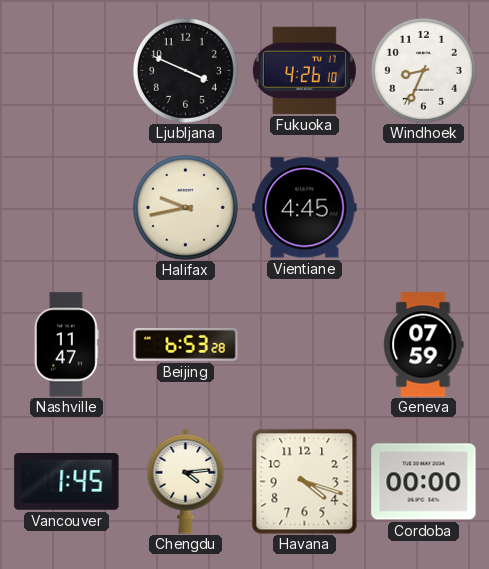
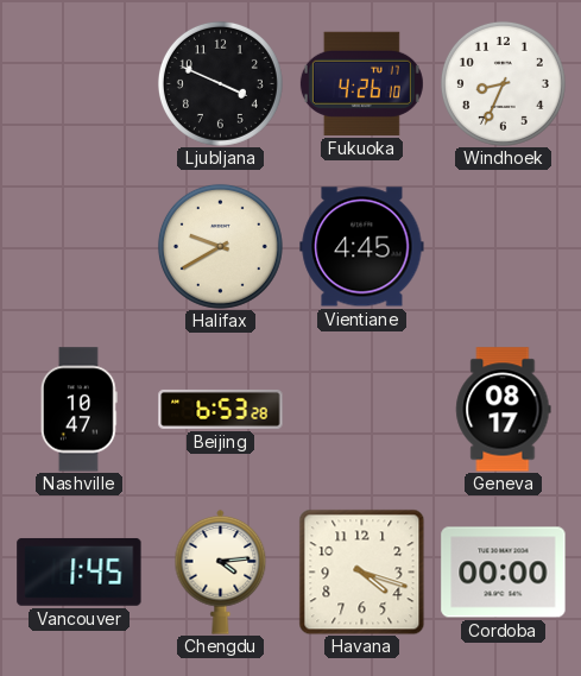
Halifax: 9:43 -> 9:40 (220, 246)
Nashville: 11:47 -> 10:47 (78, 410)
Geneva: 07:59 -> 08:17 (504, 410)
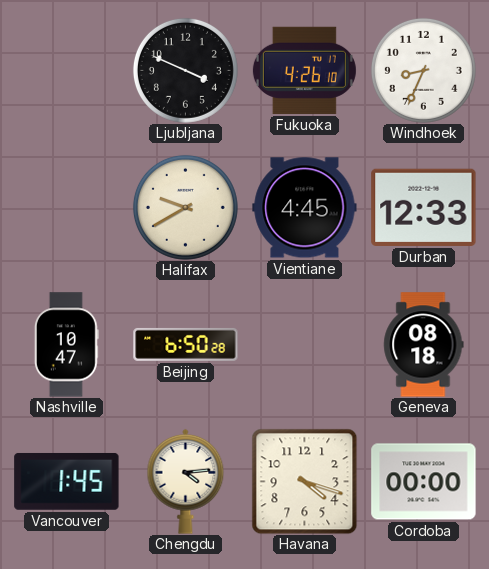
Durban: none -> 12:33 (424, 207)
Beijing: 6:53 -> 6:50 (186, 344)
Geneva: 08:17 -> 08:18 (424, 345)
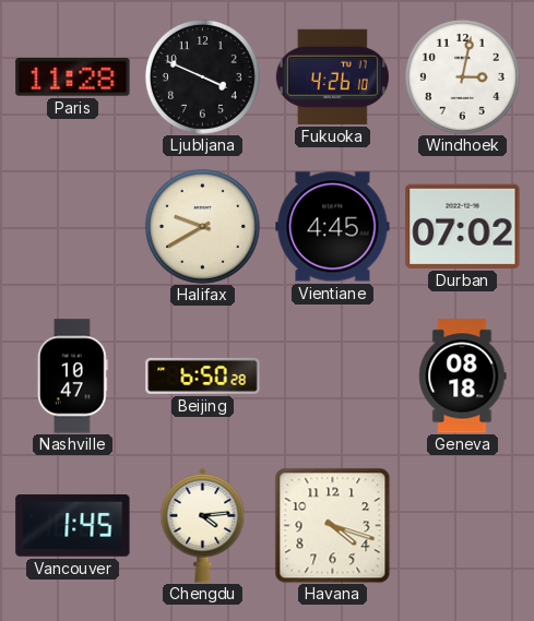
Paris: none -> 11:28 (73, 77)
Windhoek: 8:34 -> 3:02 (462, 76)
Durban: 12:33 -> 07:02 (463, 226)
Cordoba: 00:00 -> none (424, 482)
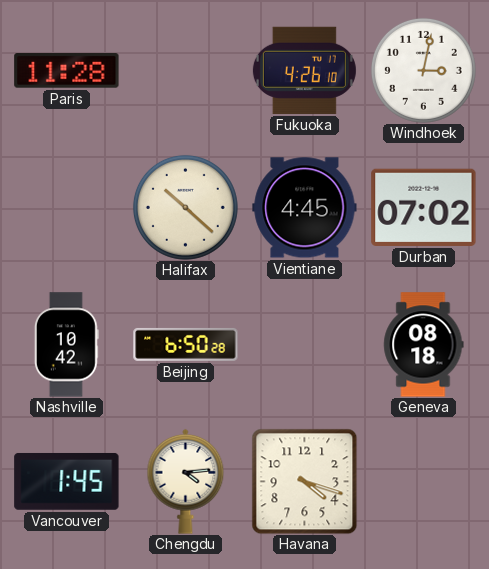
Ljubljana: 3:49 -> none (202, 76)
Halifax: 9:40 -> 10:22 (185, 207)
Nashville: 10:47 -> 10:42 (66, 345)
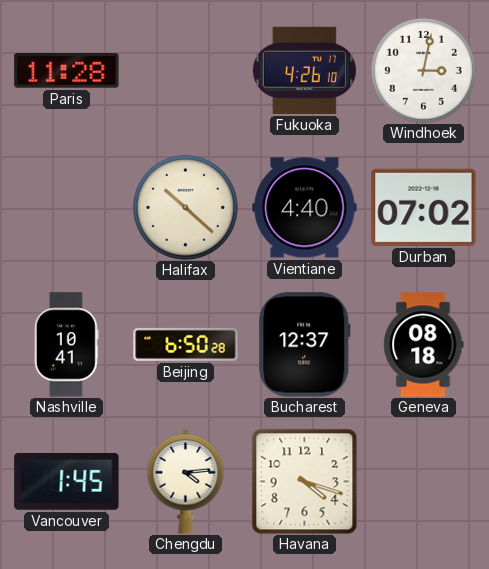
Vientiane: 4:45 -> 4:40 (305, 208)
Nashville: 10:42 -> 10:41 (66, 345)
Bucharest: none -> 12:37 (305, 345)
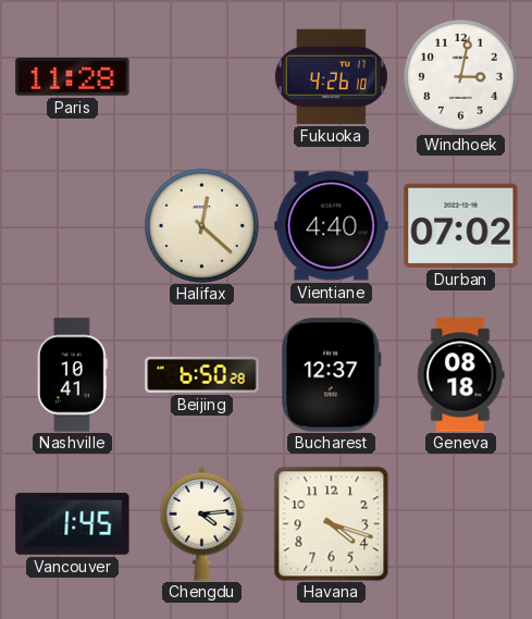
Halifax: 10:22 -> 12:22 (201, 225)
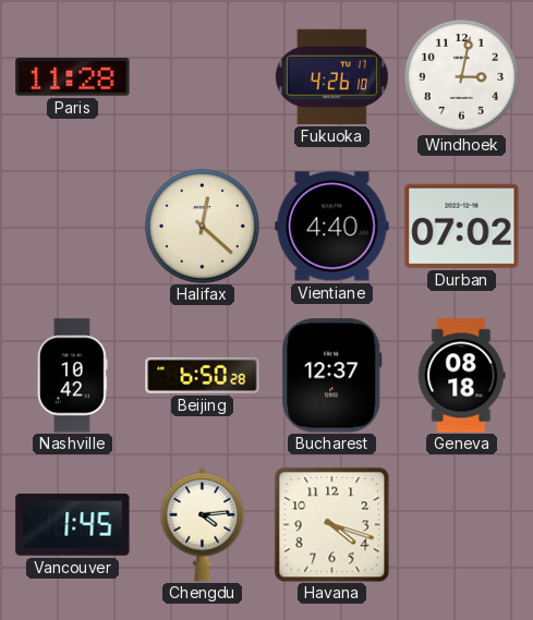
Nashville: 10:41 -> 10:42 (72, 376)
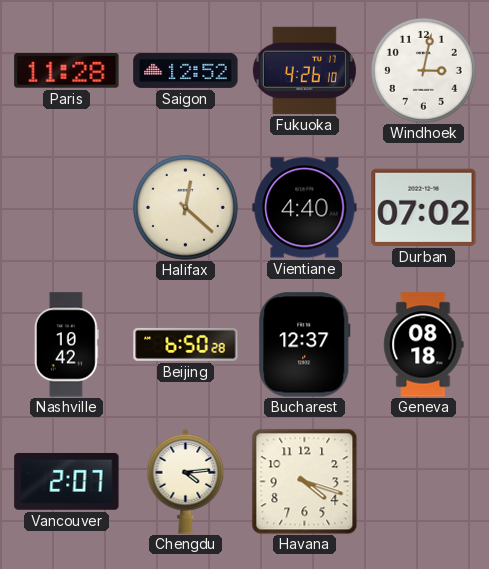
Saigon: none -> 12:52 (186, 70)
Vancouver: 1:45 -> 2:07 (67, 481)
